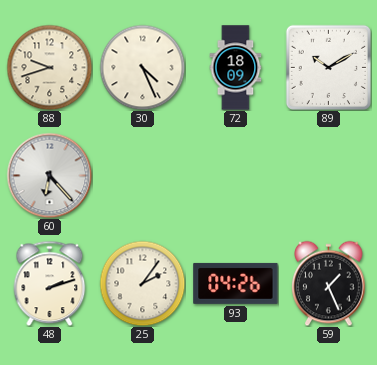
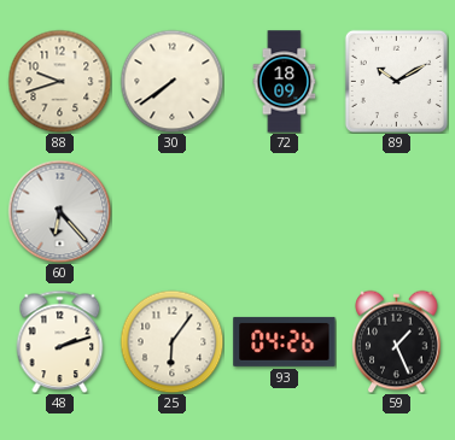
30: 4:26 -> 7:39 (171, 81)
25: 2:06 -> 6:06 (171, 341)
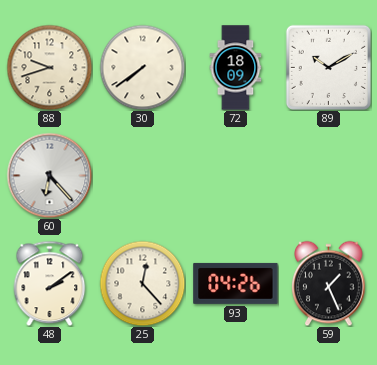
48: 2:12 -> 2:09 (50, 283)
25: 6:06 -> 12:23 (142, 283)
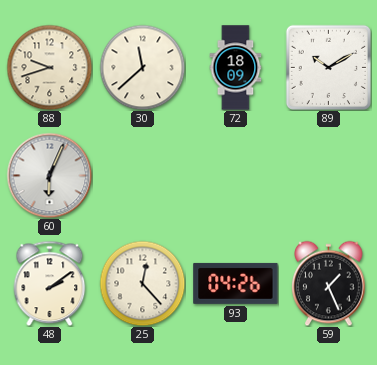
30: 7:39 -> 11:38 (142, 67)
60: 6:23 -> 6:04 (49, 175)
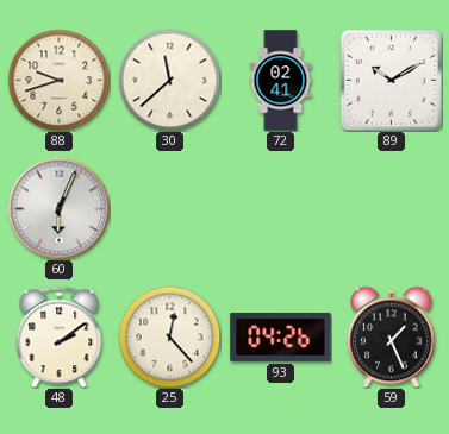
72: 18:09 -> 02:41 (281, 81)
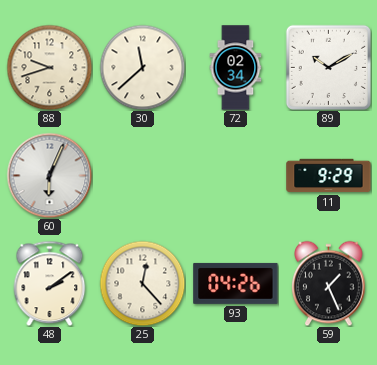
72: 02:41 -> 02:34 (236, 68)
11: none -> 9:29 (329, 176)
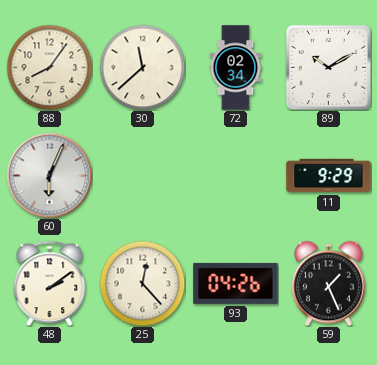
88: 9:42 -> 8:06 (49, 67)
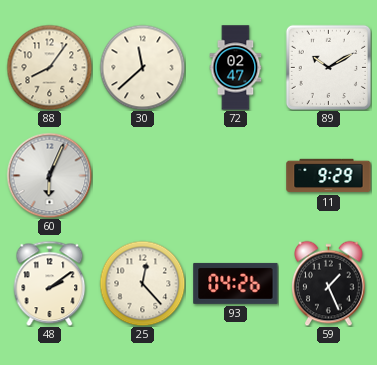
72: 02:34 -> 02:47 (236, 68)
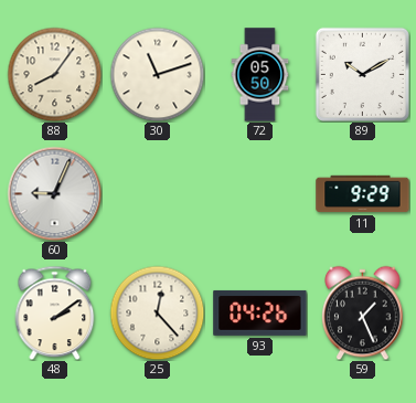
30: 11:38 -> 11:12 (157, 74)
72: 02:47 -> 05:50 (260, 75)
60: 6:04 -> 9:04 (54, 193)
